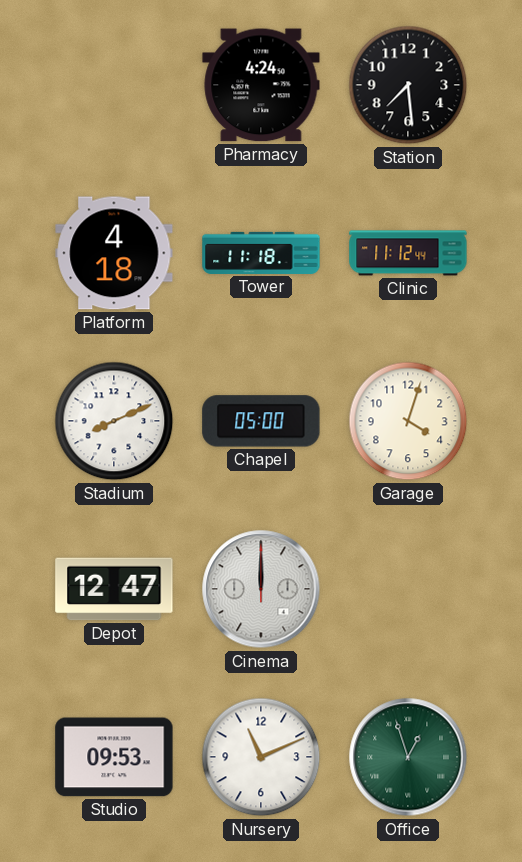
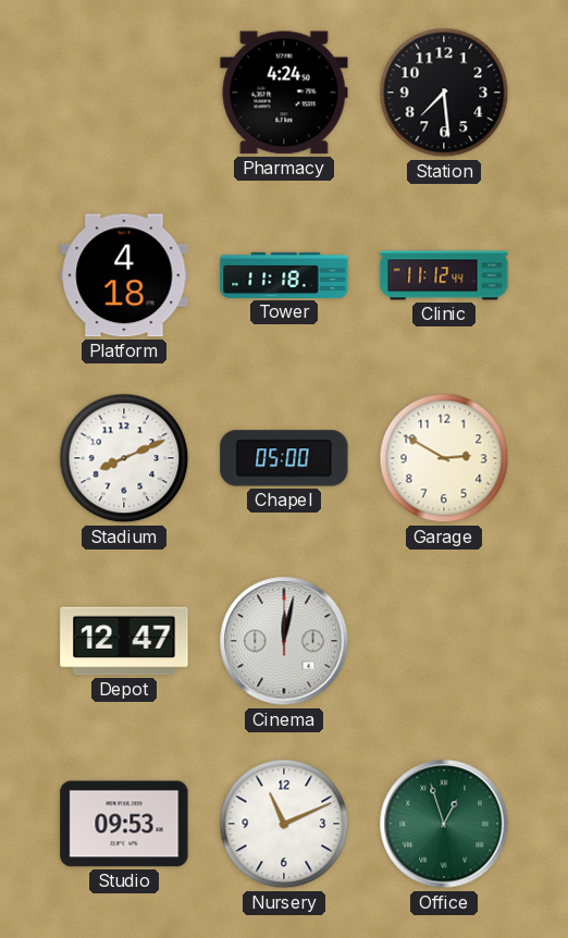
Garage: 4:03 -> 2:50 (444, 458)
Cinema: 12:00 -> 12:02 (284, 641)
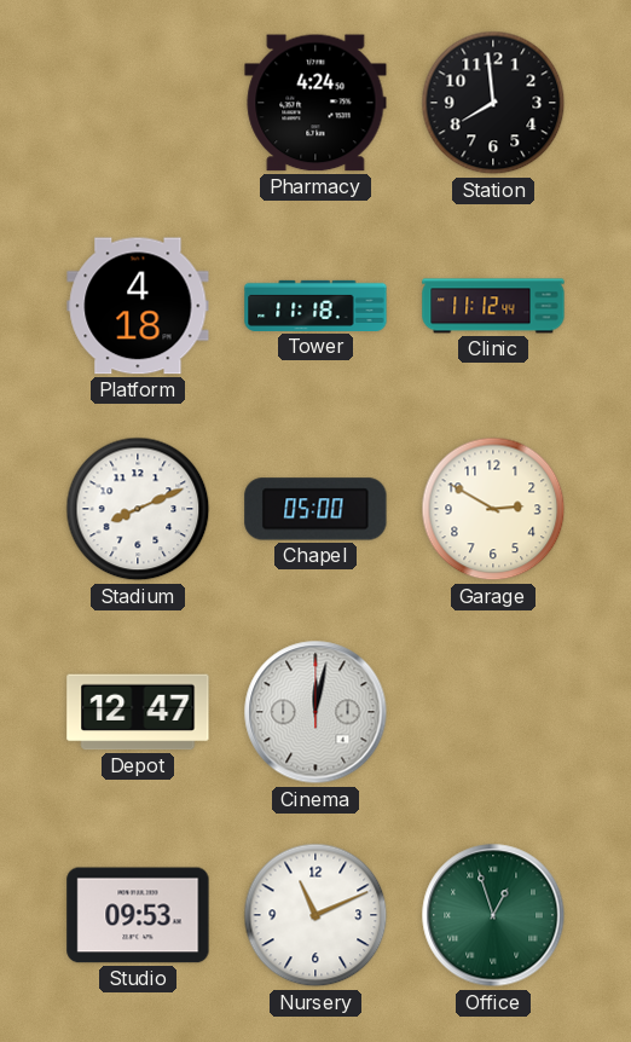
Station: 7:29 -> 7:59 (493, 103)
